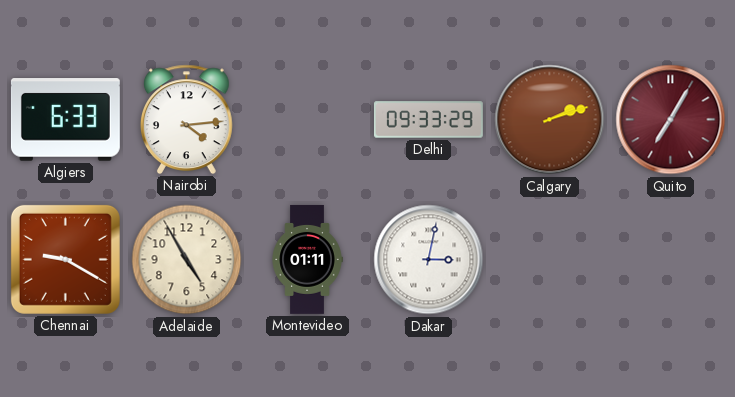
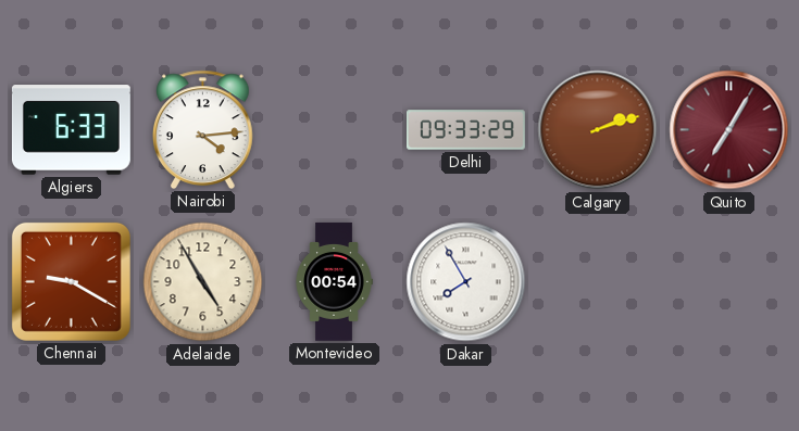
Montevideo: 01:11 -> 00:54 (334, 281)
Dakar: 3:02 -> 7:55 (466, 282)
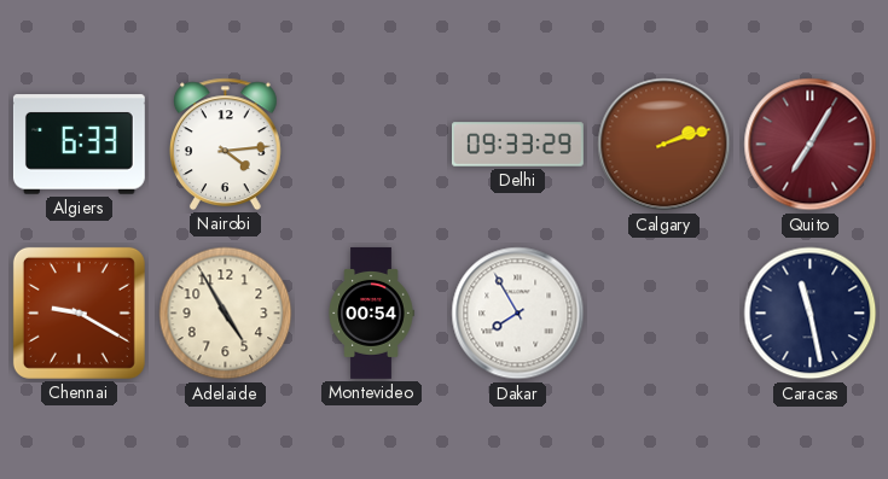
Caracas: none -> 11:28 (811, 314)
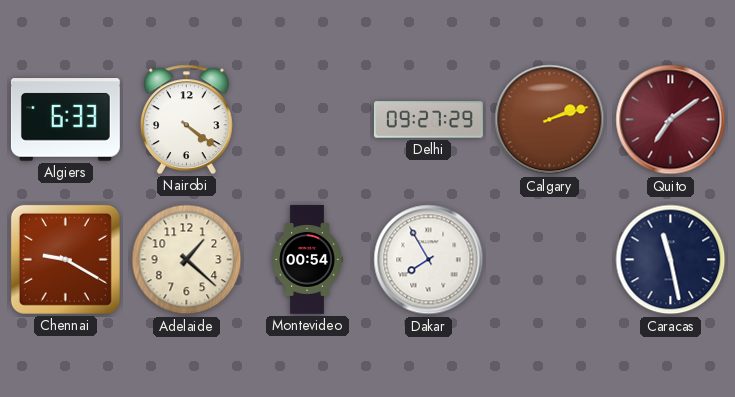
Nairobi: 4:14 -> 4:21 (186, 119)
Delhi: 09:33 -> 09:27 (428, 120)
Quito: 7:05 -> 7:09 (671, 120)
Adelaide: 4:55 -> 1:22 (187, 260)
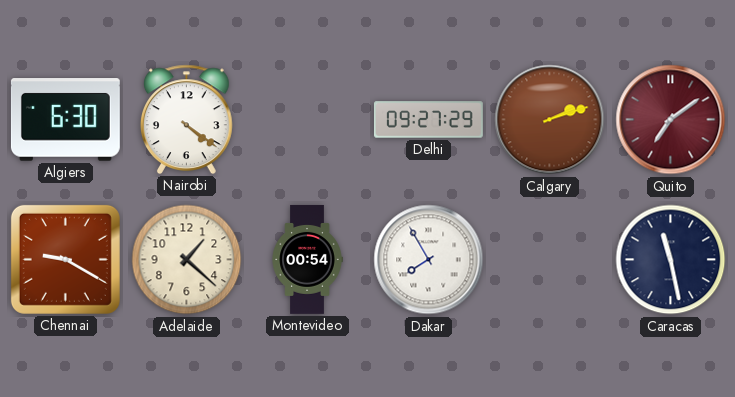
Algiers: 6:33 -> 6:30 (65, 120)
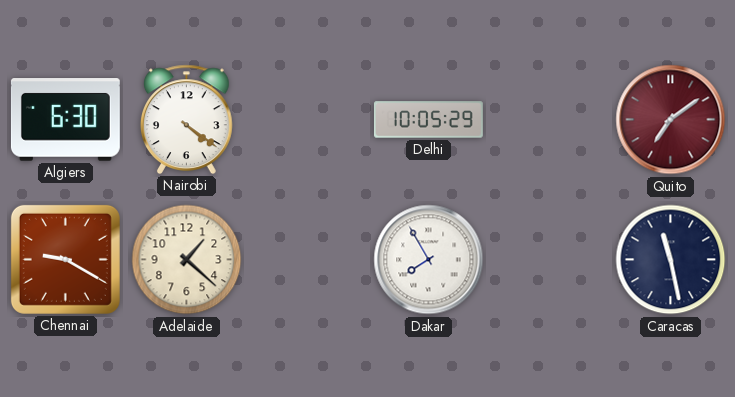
Delhi: 09:27 -> 10:05 (428, 120)
Calgary: 2:12 -> none (550, 120)
Montevideo: 00:54 -> none (307, 259)
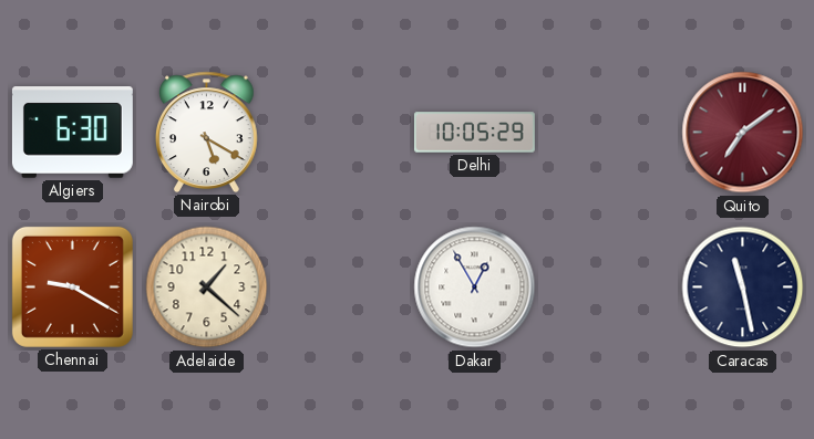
Nairobi: 4:21 -> 5:20 (206, 132)
Dakar: 7:55 -> 12:55 (475, 288)
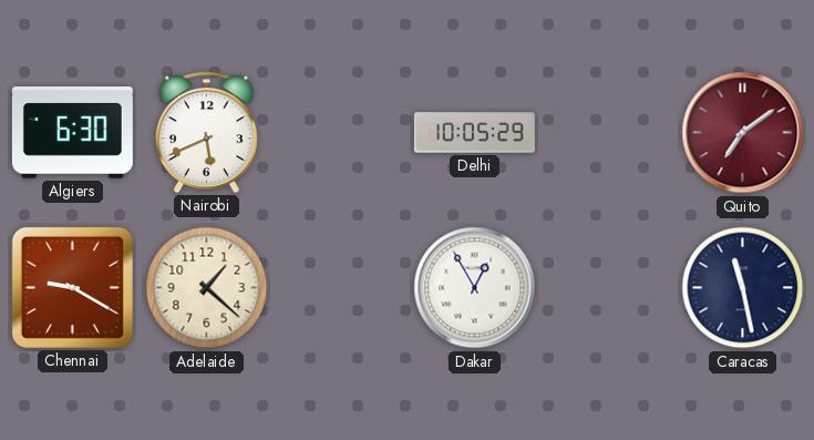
Nairobi: 5:20 -> 5:41 (206, 132)
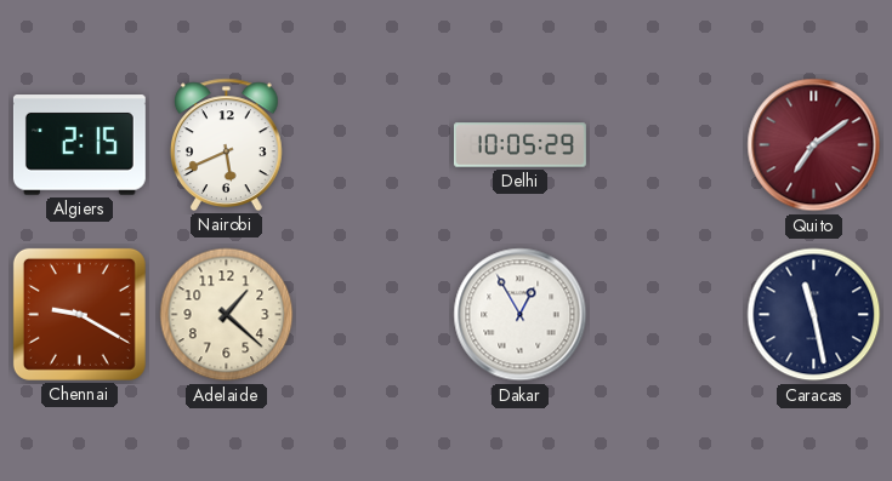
Algiers: 6:30 -> 2:15 (79, 145)
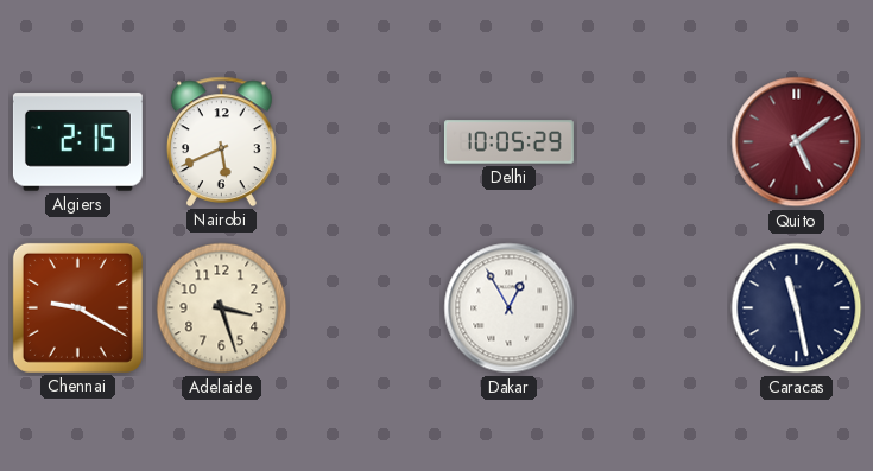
Quito: 7:09 -> 5:09 (797, 142)
Adelaide: 1:22 -> 3:27 (222, 308)
